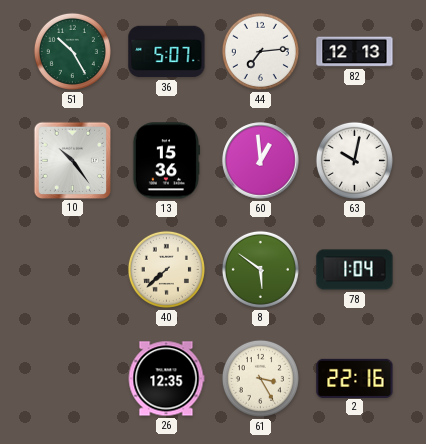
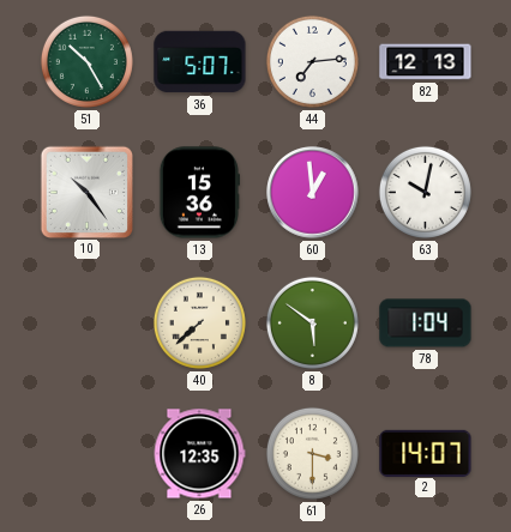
61: 3:25 -> 3:30 (312, 453)
2: 22:16 -> 14:07 (426, 453)
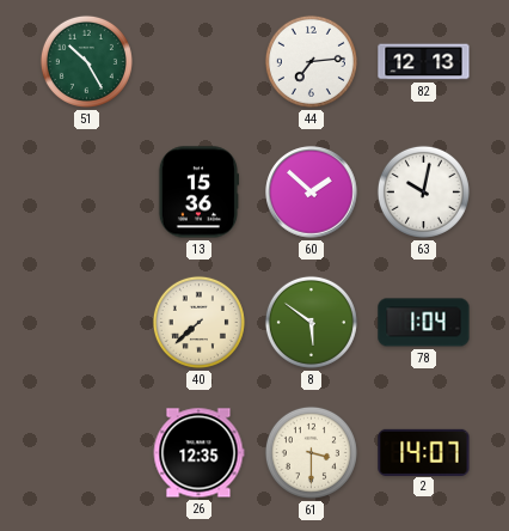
36: 5:07 -> none (200, 62)
10: 10:24 -> none (86, 192)
60: 12:59 -> 1:52 (312, 193)
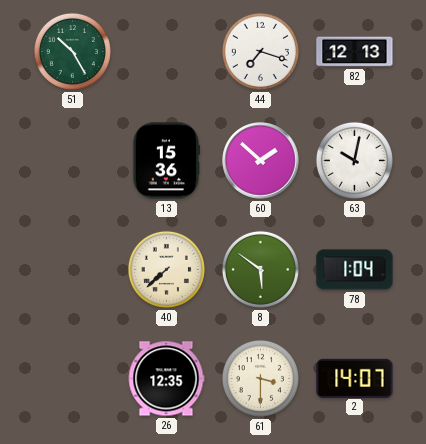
44: 7:14 -> 7:18 (260, 51)
